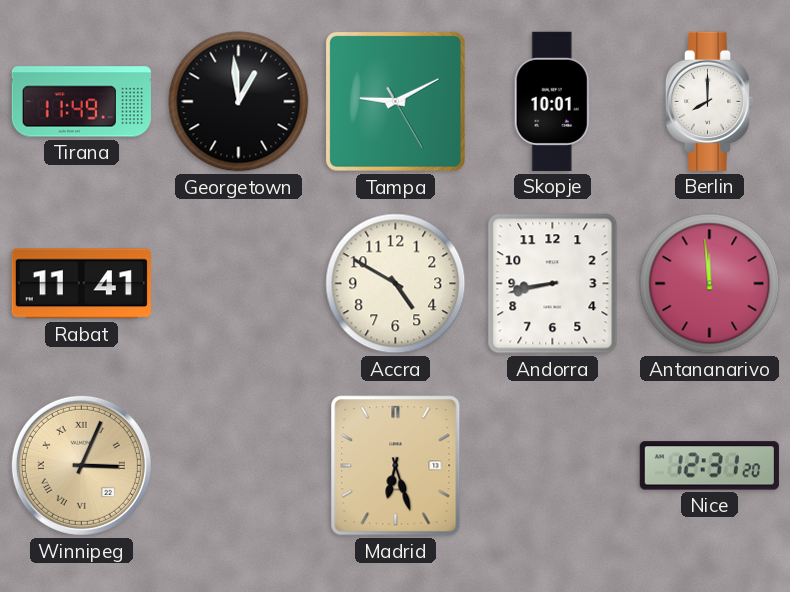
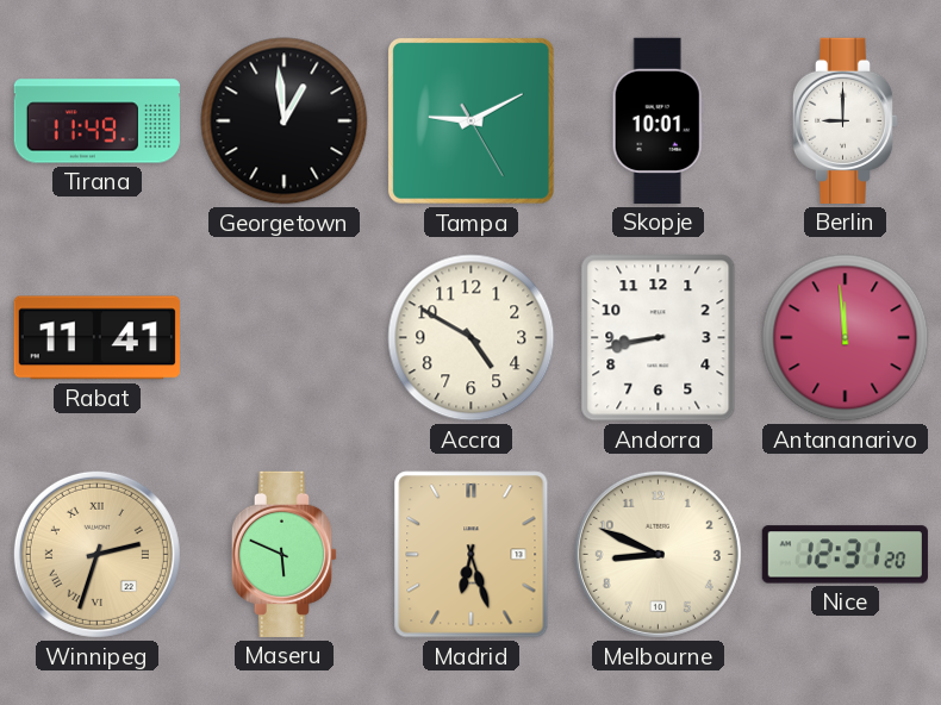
Berlin: 8:00 -> 9:00 (846, 120)
Winnipeg: 3:04 -> 2:33 (96, 554)
Maseru: none -> 5:49 (285, 554)
Melbourne: none -> 8:49 (658, 554)
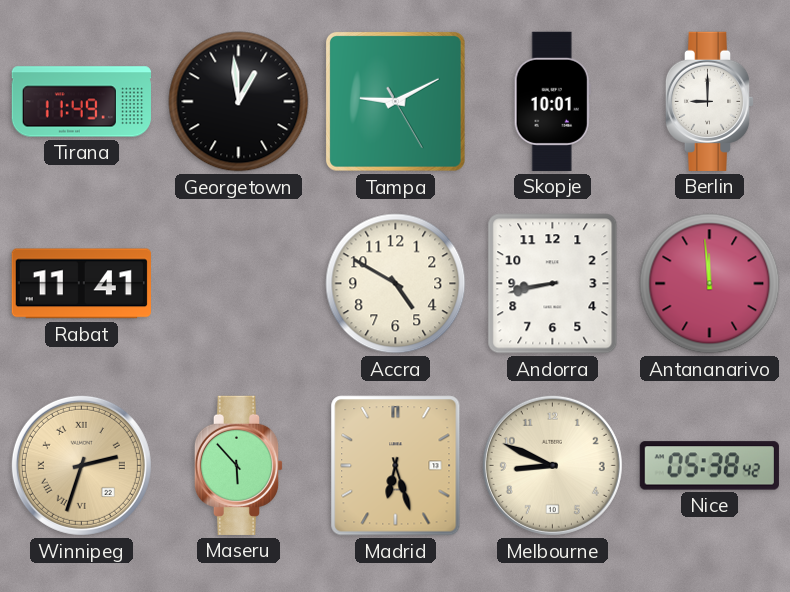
Maseru: 5:49 -> 5:53 (239, 465)
Nice: 12:31 -> 05:38 (709, 466)
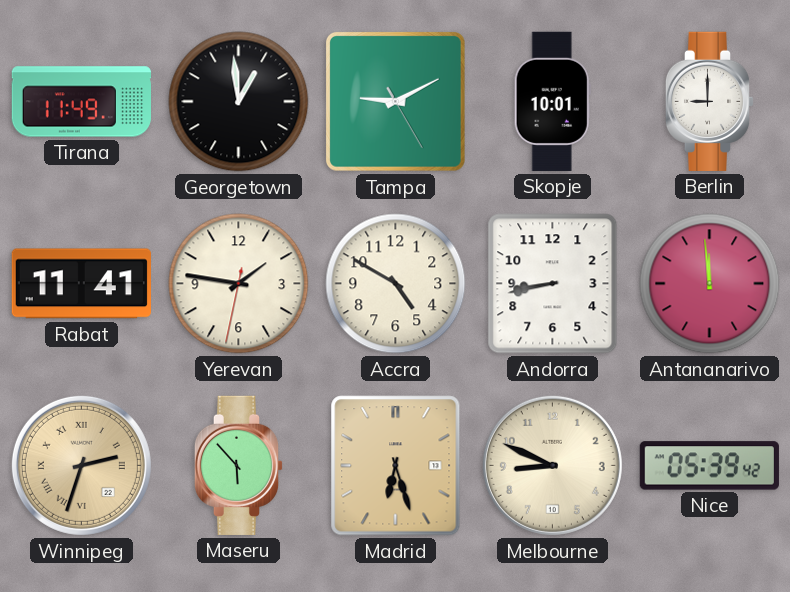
Yerevan: none -> 1:46 (239, 284)
Nice: 05:38 -> 05:39 (709, 466)
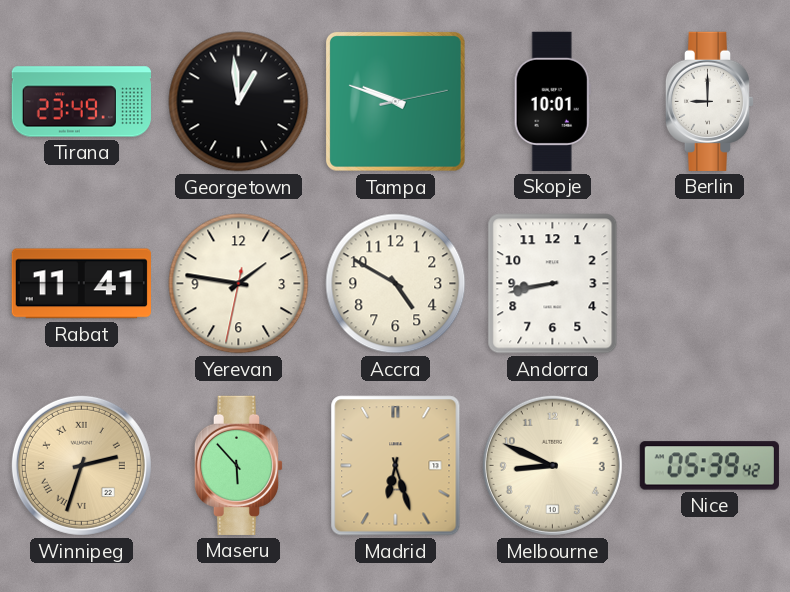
Tirana: 11:49 -> 23:49 (81, 102)
Tampa: 9:10 -> 9:48 (395, 101)
Antananarivo: 11:59 -> none (710, 284)
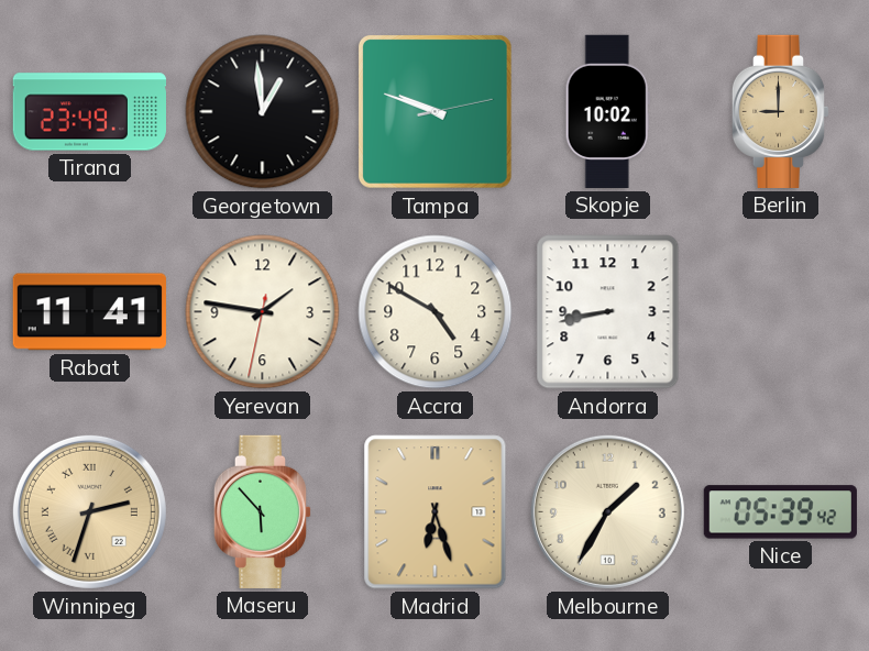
Skopje: 10:01 -> 10:02 (607, 111)
Berlin dial: white -> champagne (781, 111)
Melbourne: 8:49 -> 1:35 (607, 511)
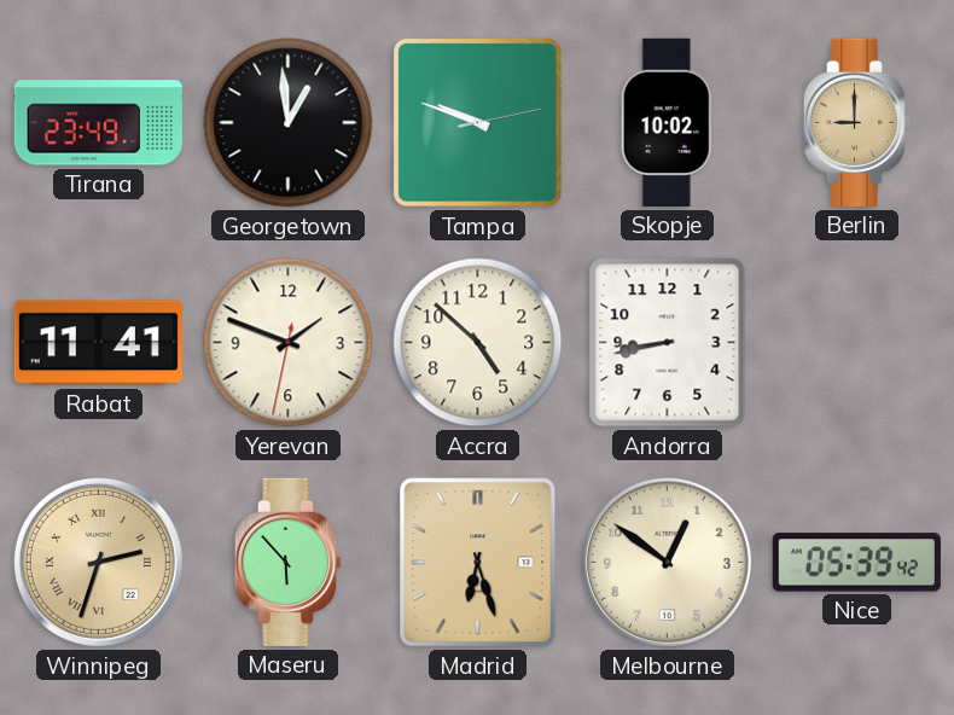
Yerevan: 1:46 -> 1:48 (289, 343)
Accra: 4:50 -> 4:52 (478, 343)
Melbourne: 1:35 -> 12:51 (667, 562)
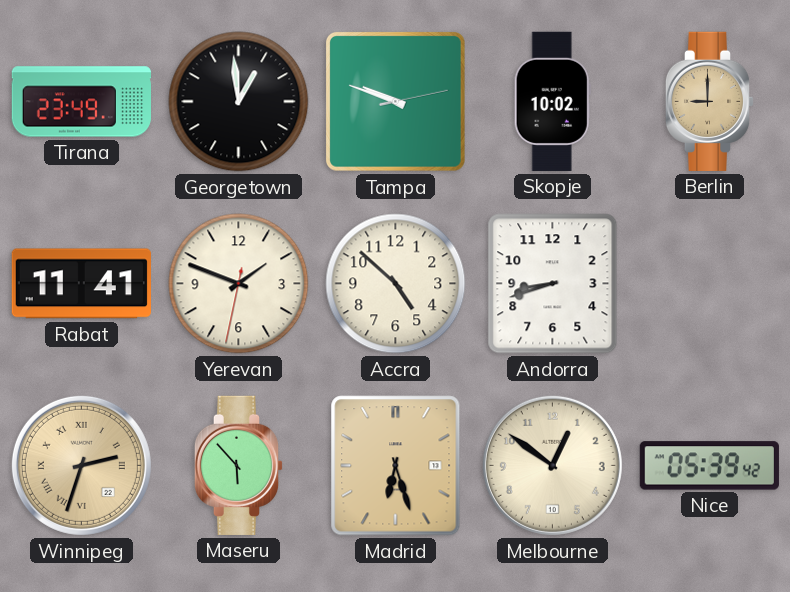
Andorra: 8:43 -> 8:42 (553, 284)
